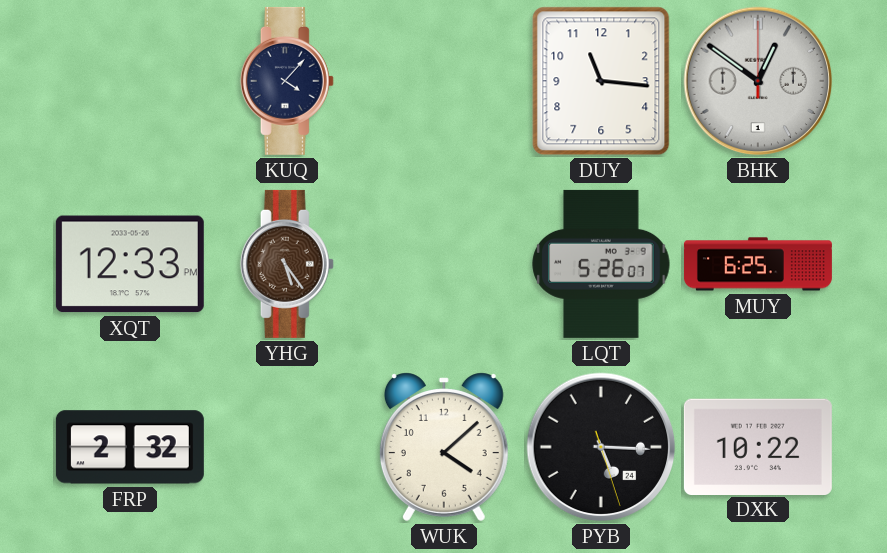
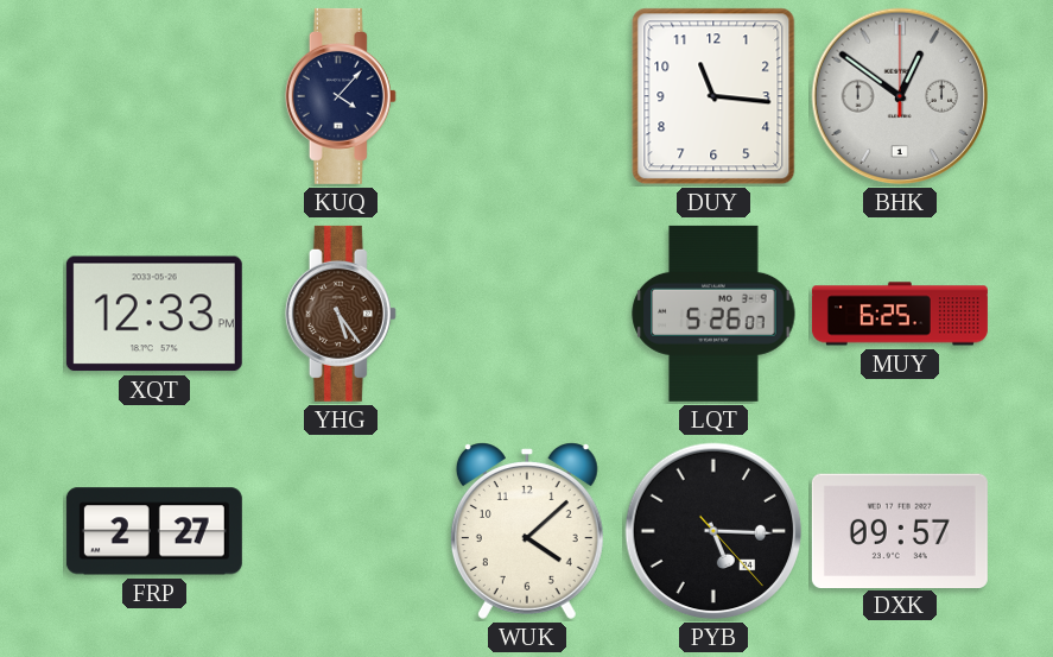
FRP: 2:32 -> 2:27 (154, 531)
PYB: 5:15:27 -> 5:15:23 (713, 531)
DXK: 10:22 -> 09:57 (900, 530)
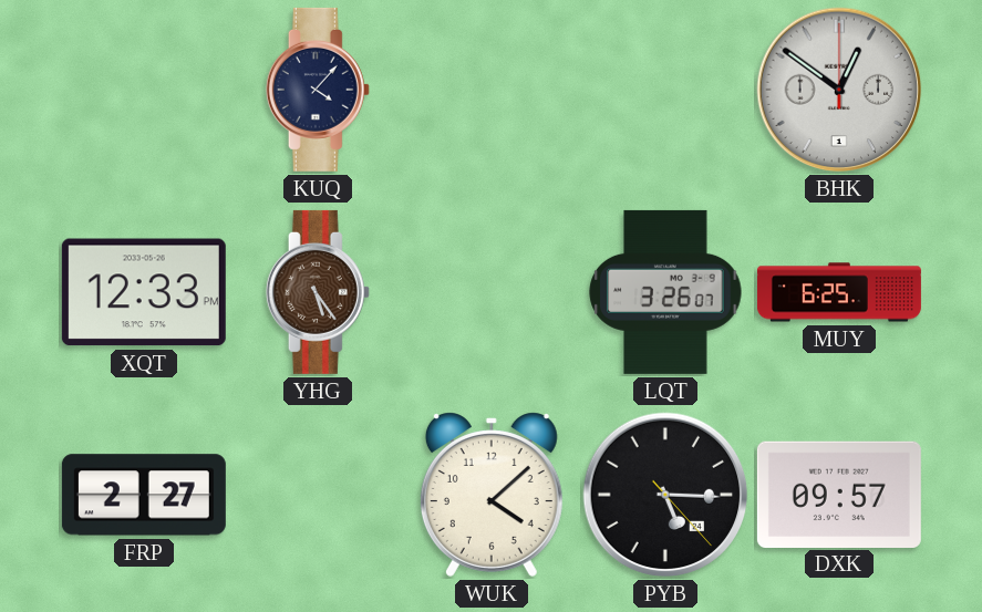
DUY: 11:16 -> none (713, 96)
LQT: 5:26 -> 3:26 (665, 292)
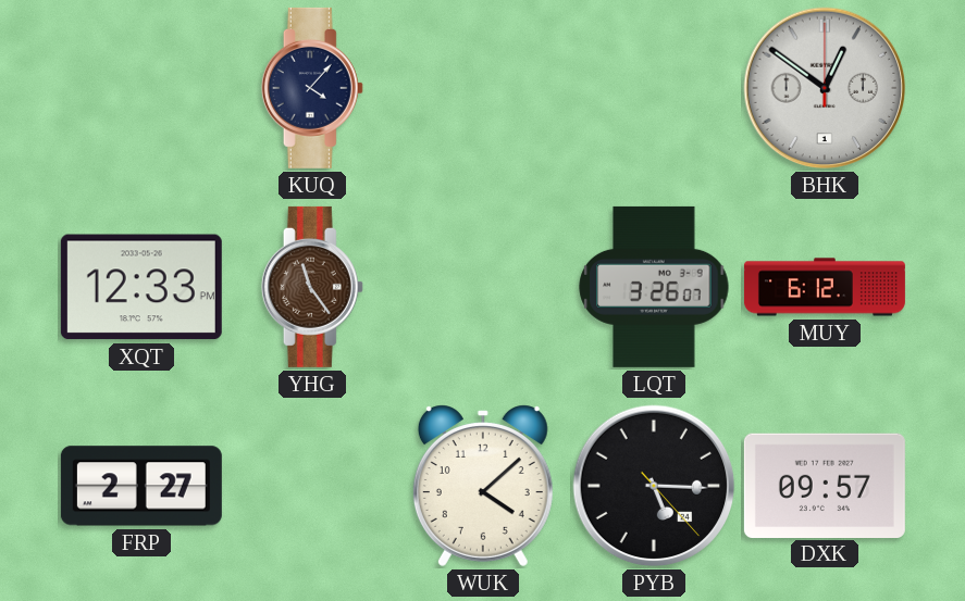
YHG: 5:24 -> 11:24 (312, 287)
MUY: 6:25 -> 6:12 (825, 287)
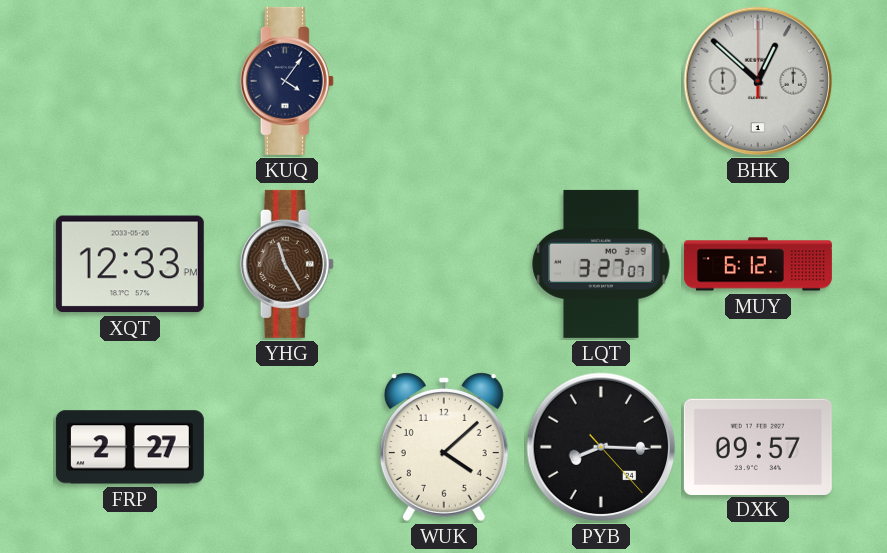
KUQ: 4:07 -> 4:06 (287, 81)
BHK: 12:51 -> 12:52 (758, 81)
YHG: 11:24 -> 11:25 (287, 264)
LQT: 3:26 -> 3:27 (601, 264)
PYB: 5:15 -> 8:15 (601, 447)
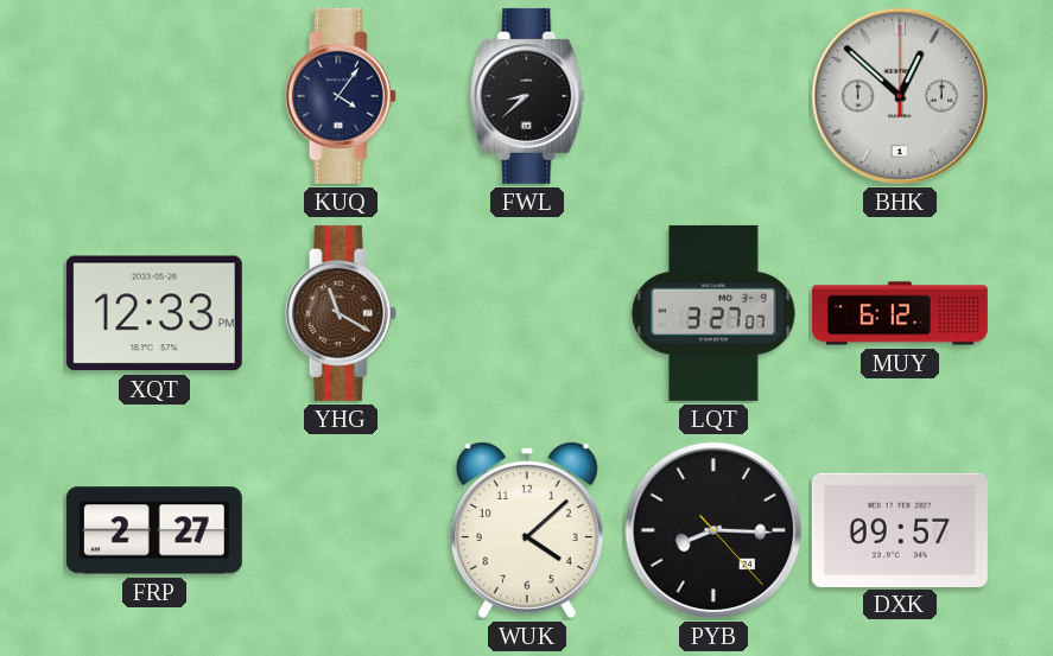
FWL: none -> 8:38 (527, 96)
YHG: 11:25 -> 11:20 (341, 313)
